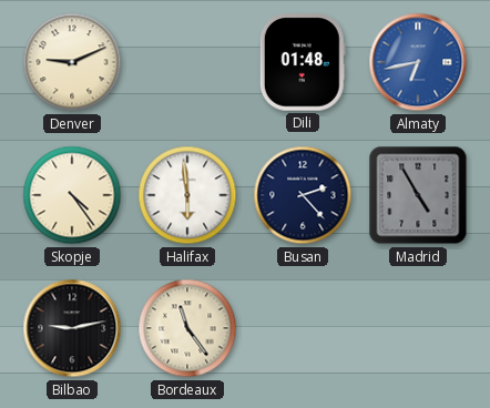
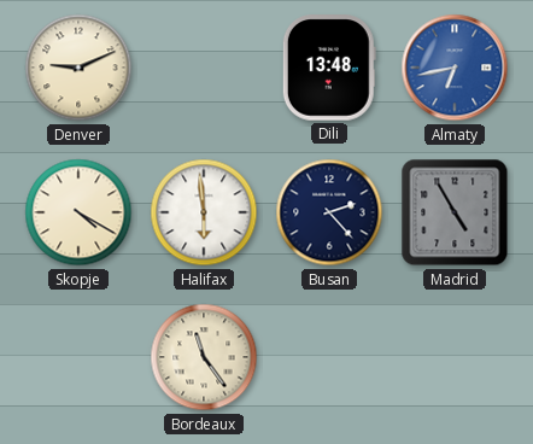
Dili: 01:48 -> 13:48 (329, 68)
Skopje: 4:24 -> 4:20 (78, 212)
Bilbao: 9:13 -> none (72, 328)
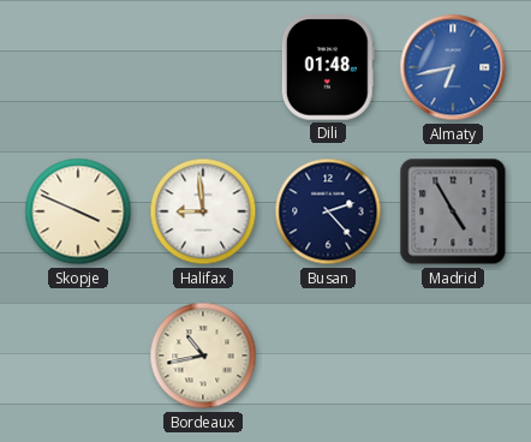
Denver: 9:11 -> none (78, 68)
Dili: 13:48 -> 01:48 (328, 67)
Skopje: 4:20 -> 3:49 (78, 211)
Halifax: 5:59 -> 8:59 (203, 211)
Bordeaux: 11:24 -> 10:43 (203, 356)
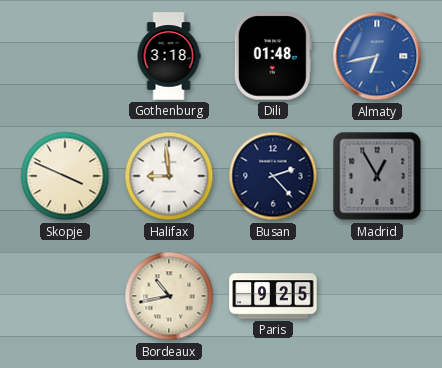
Gothenburg: none -> 3:18 (169, 56)
Madrid: 4:55 -> 12:55 (377, 176)
Paris: none -> 9:25 (273, 296)
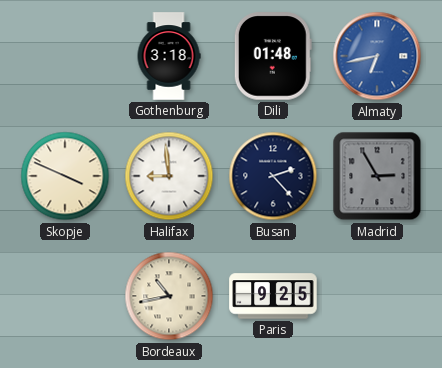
Madrid: 12:55 -> 2:55 (377, 176)
